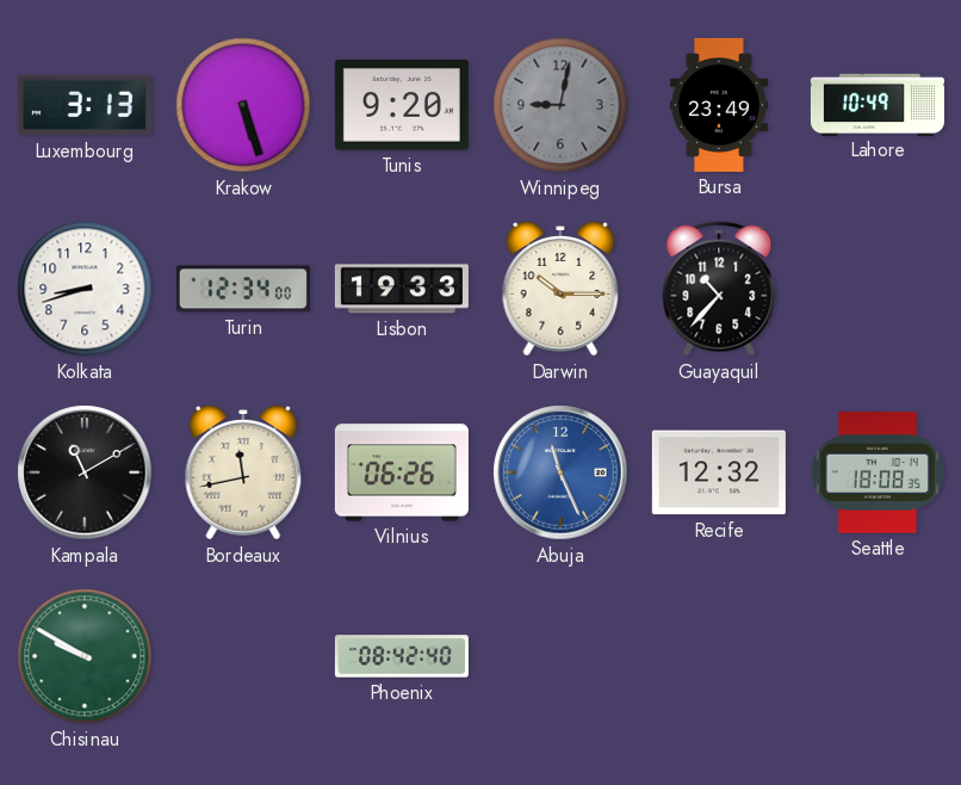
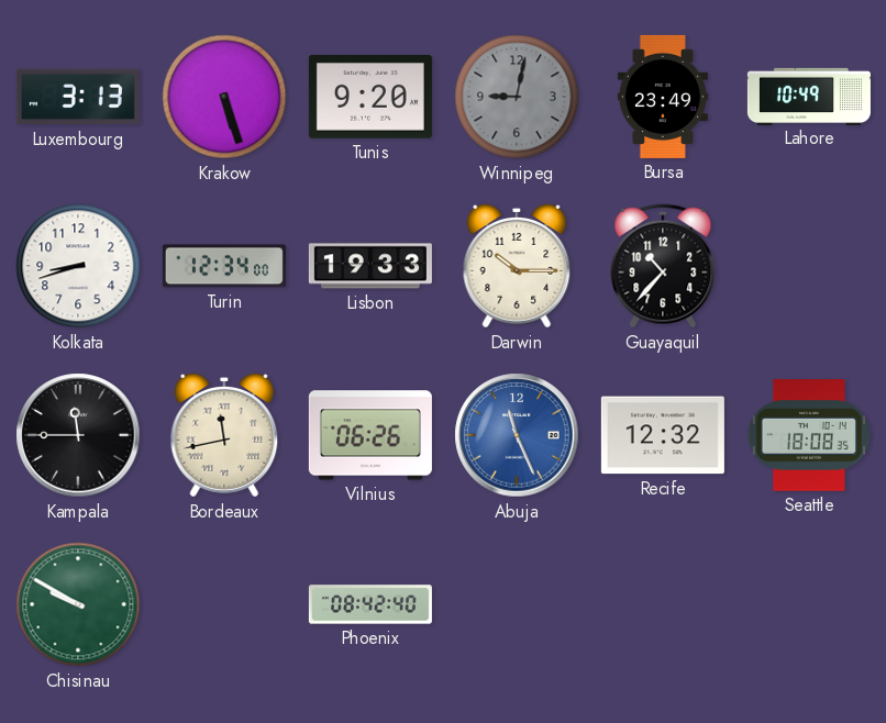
Kampala: 11:10 -> 11:45 (78, 435)
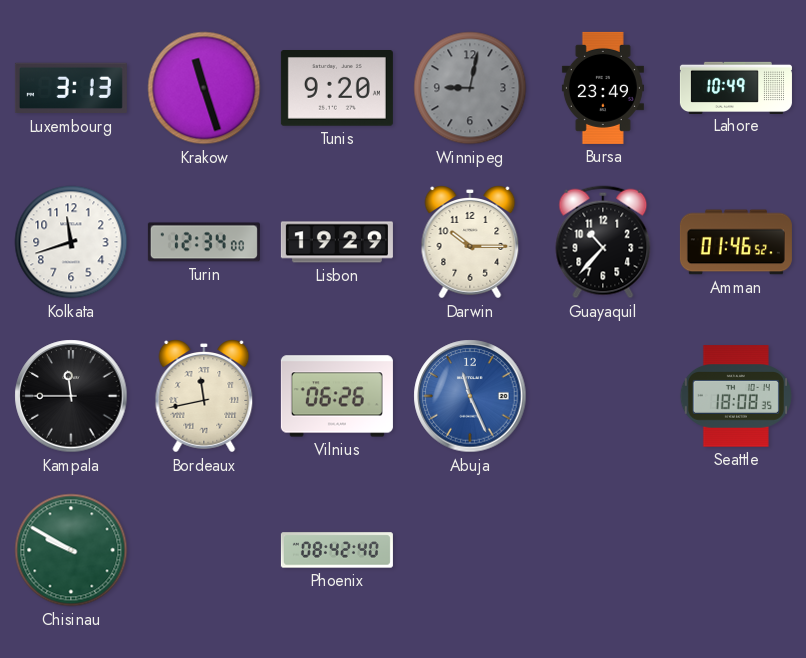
Krakow: 5:27 -> 11:27 (204, 88)
Kolkata: 8:42 -> 11:42 (71, 242)
Lisbon: 19:33 -> 19:29 (337, 242)
Amman: none -> 01:46 (736, 242)
Recife: 12:32 -> none (663, 435)
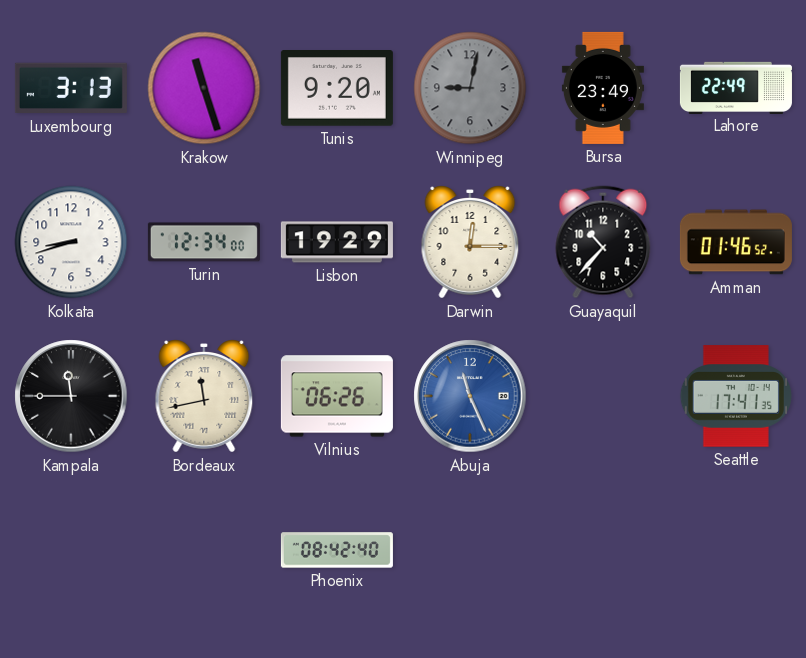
Lahore: 10:49 -> 22:49 (736, 87)
Kolkata: 11:42 -> 8:42 (71, 242)
Darwin: 10:15 -> 12:15 (470, 242)
Seattle: 18:08 -> 17:41 (736, 396)
Chisinau: 9:50 -> none (71, 550)
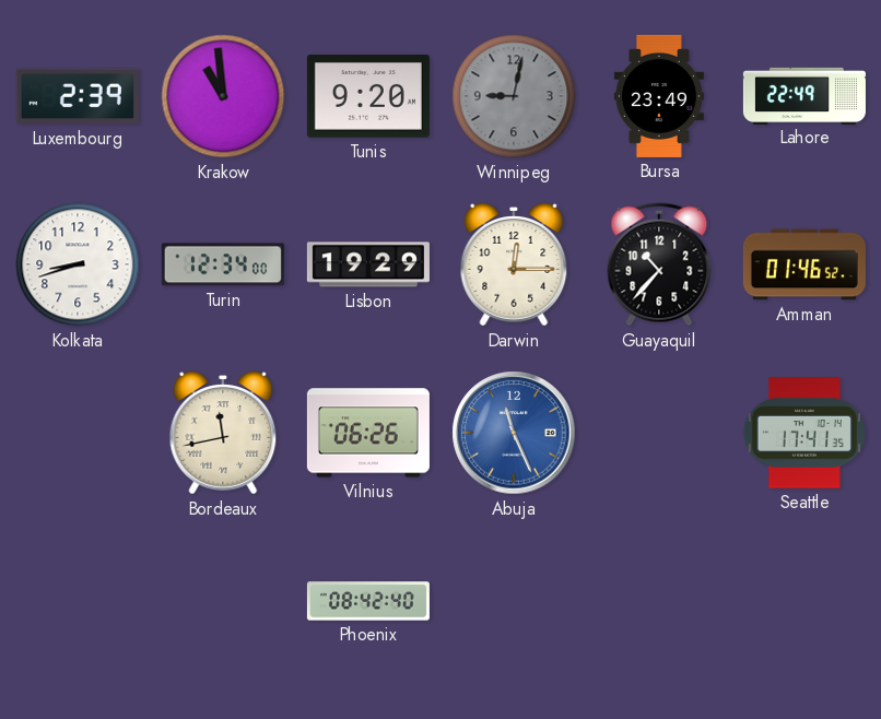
Luxembourg: 3:13 -> 2:39 (78, 96)
Krakow: 11:27 -> 10:59 (223, 96)
Kampala: 11:45 -> none (71, 396)
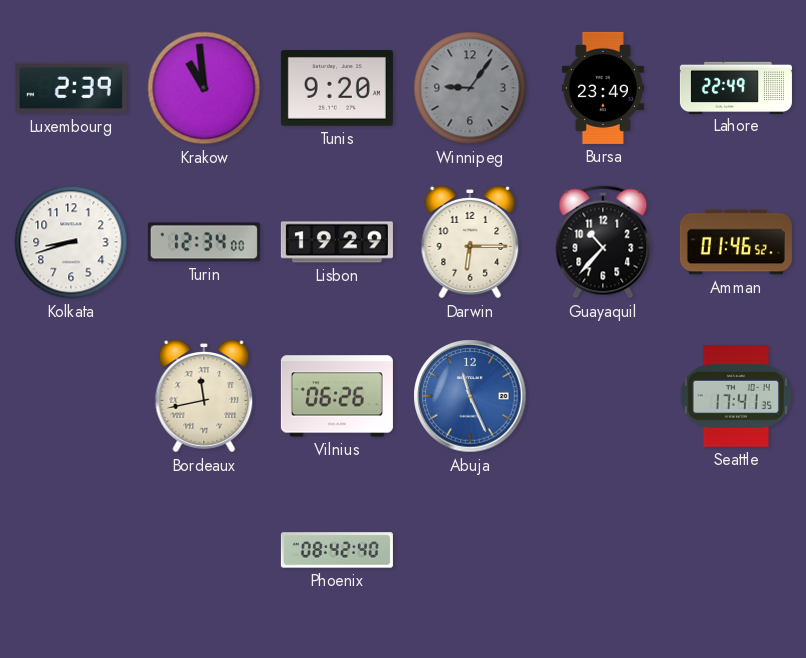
Winnipeg: 9:02 -> 9:06 (470, 88)
Darwin: 12:15 -> 6:15 (470, 242)
